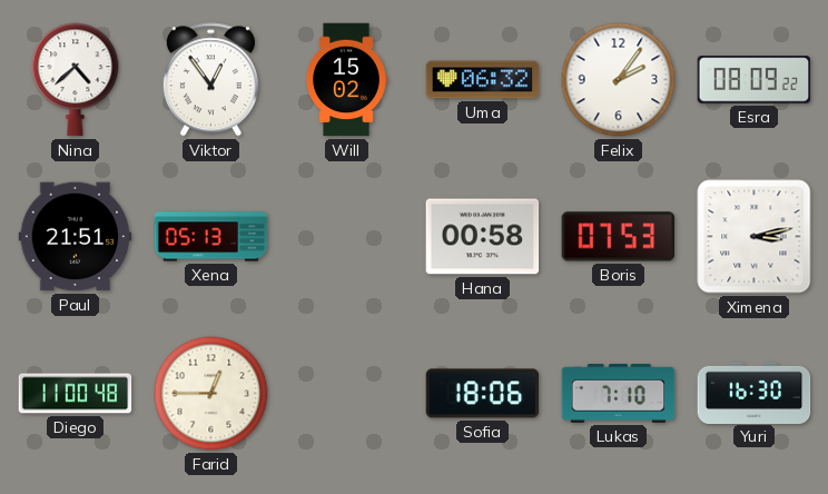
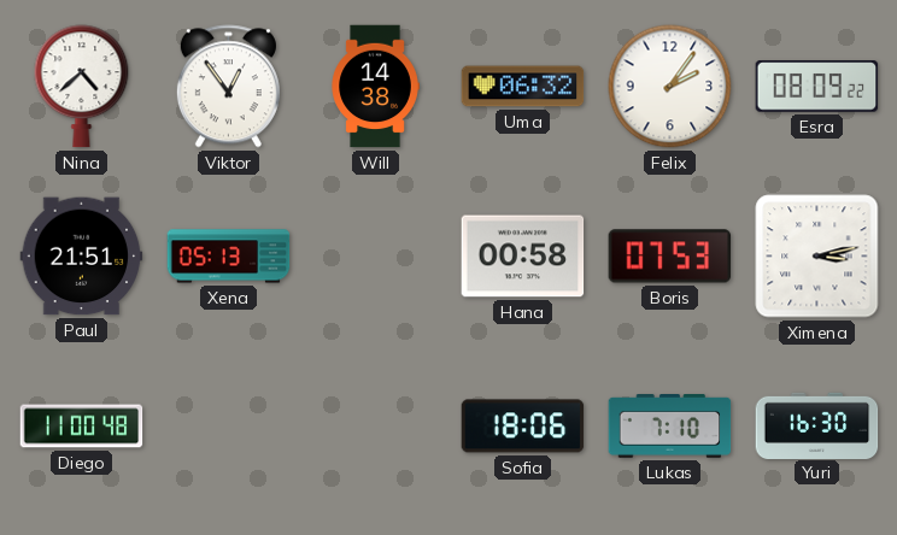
Will: 15:02 -> 14:38 (375, 87)
Farid: 12:45 -> none (211, 394)
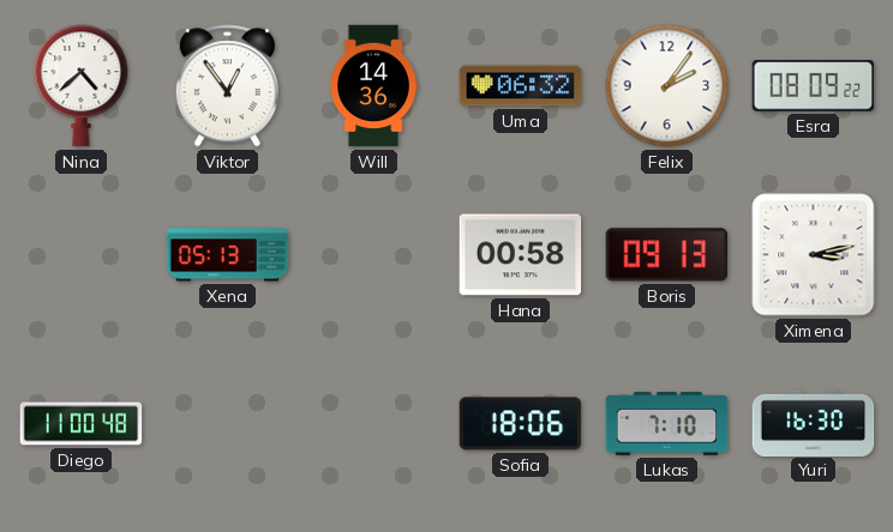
Will: 14:38 -> 14:36 (373, 86)
Paul: 21:51 -> none (82, 257)
Boris: 07:53 -> 09:13 (667, 255)
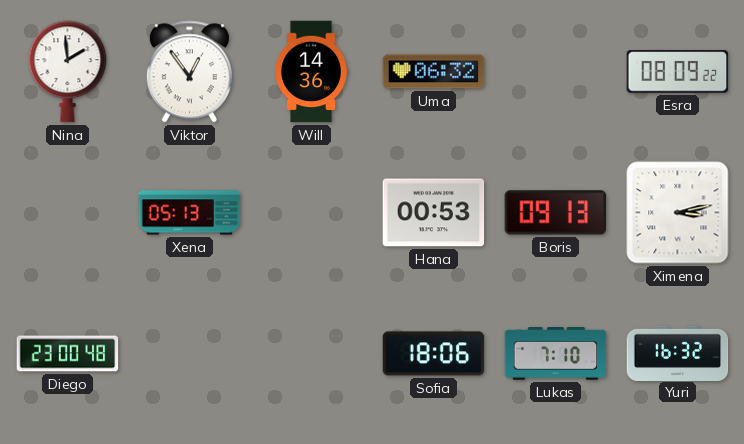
Nina: 4:38 -> 1:59 (68, 72)
Felix: 2:06 -> none (667, 86)
Hana: 00:58 -> 00:53 (434, 213)
Diego: 11:00 -> 23:00 (68, 354)
Yuri: 16:30 -> 16:32 (678, 353)
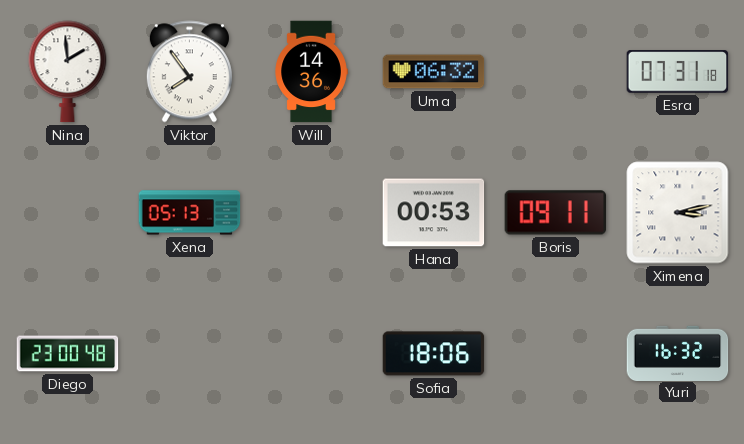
Viktor: 12:54 -> 7:54 (189, 72)
Esra: 08:09 -> 07:31 (678, 72)
Boris: 09:13 -> 09:11 (556, 213)
Lukas: 7:10 -> none (556, 354)
